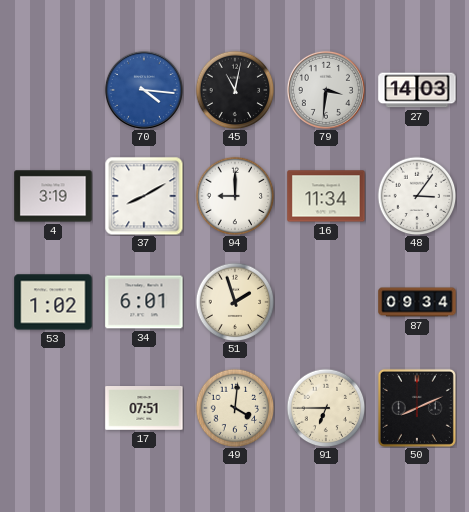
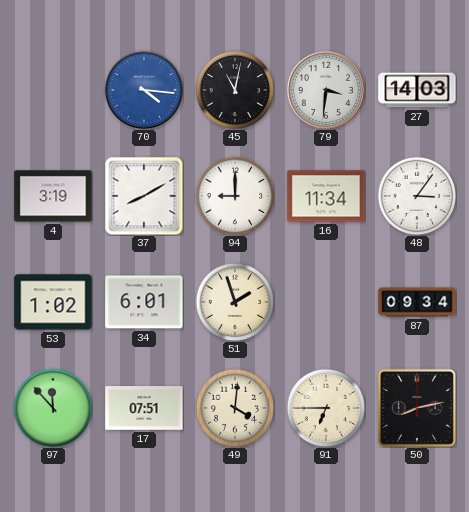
97: none -> 11:53 (53, 408)
50: 8:11 -> 8:13 (417, 408)
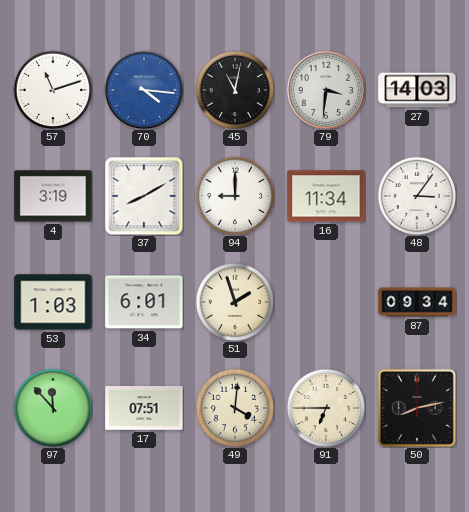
57: none -> 11:12 (53, 90)
53: 1:02 -> 1:03 (53, 302)
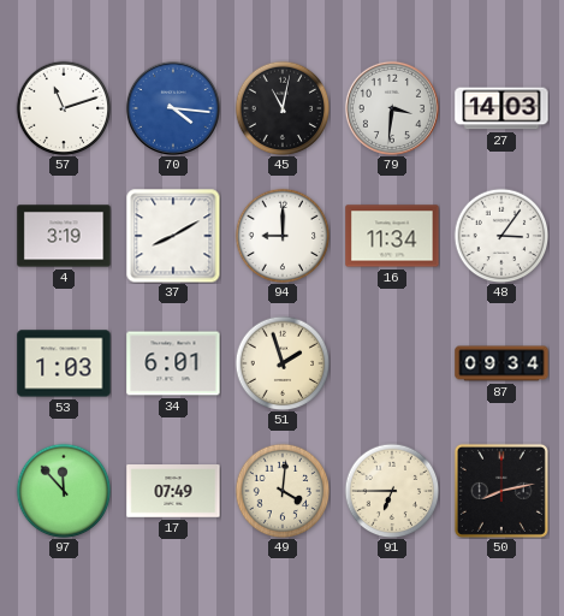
17: 07:51 -> 07:49 (173, 492)
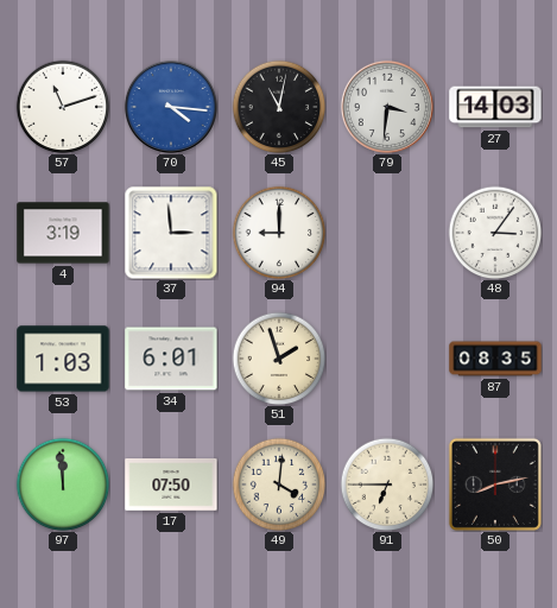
37: 8:10 -> 2:59 (171, 233)
16: 11:34 -> none (392, 236)
87: 09:34 -> 08:35 (495, 359)
97: 11:53 -> 11:59 (63, 484)
17: 07:49 -> 07:50 (171, 486)
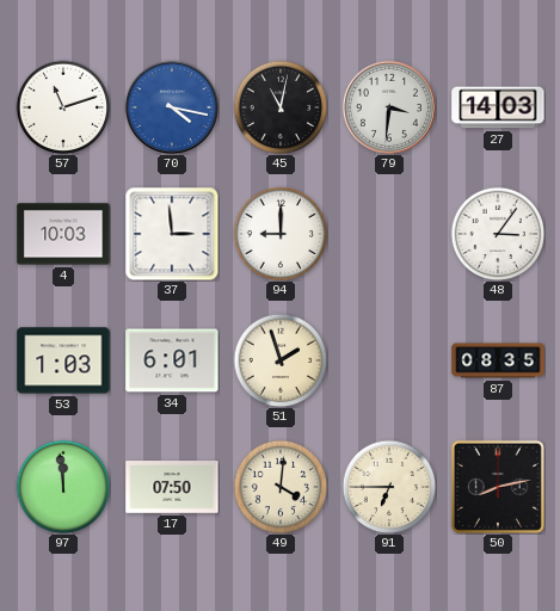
70: 4:16 -> 4:17 (172, 107)
4: 3:19 -> 10:03 (63, 234)
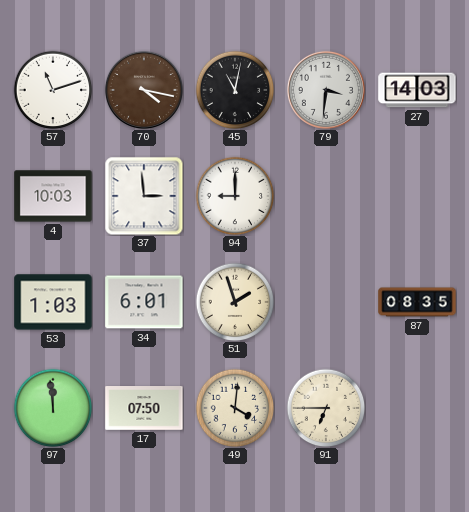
70 dial: blue -> brown (144, 90)
48: 3:06 -> none (498, 234)
50: 8:13 -> none (498, 487)
